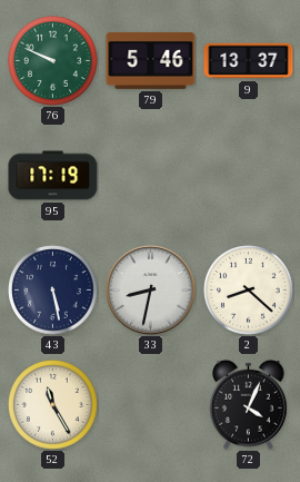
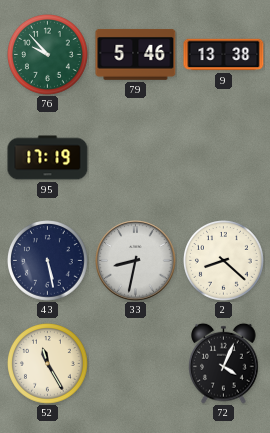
76: 9:49 -> 9:53 (48, 55)
9: 13:37 -> 13:38 (224, 55)
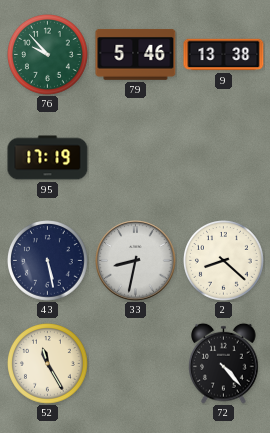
72: 4:04 -> 4:23 (224, 363)
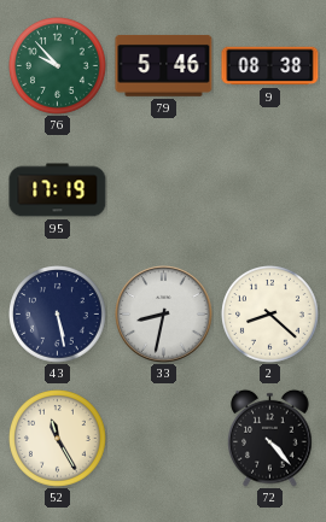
9: 13:38 -> 08:38 (270, 66)
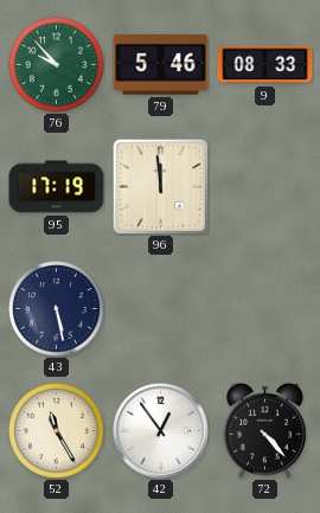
9: 08:38 -> 08:33 (265, 65)
96: none -> 11:59 (160, 186)
33: 8:32 -> none (164, 315)
2: 8:22 -> none (270, 315)
42: none -> 12:54 (161, 431)
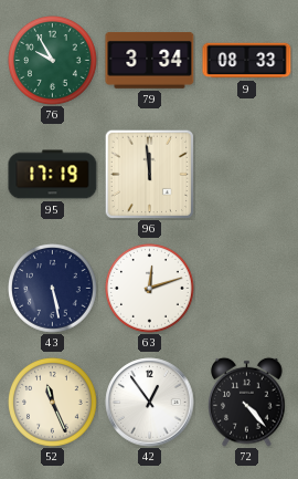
76: 9:53 -> 9:55 (53, 61)
79: 5:46 -> 3:34 (150, 61)
63: none -> 12:12 (150, 289)
52: 11:25 -> 11:26 (53, 403)
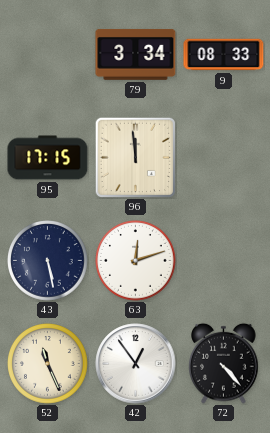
76: 9:55 -> none (53, 61)
95: 17:19 -> 17:15 (48, 158)
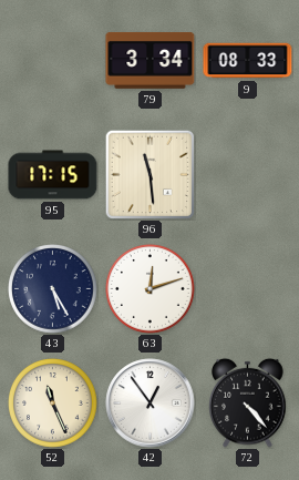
96: 11:59 -> 11:29 (149, 174)
43: 5:28 -> 5:25 (53, 289)
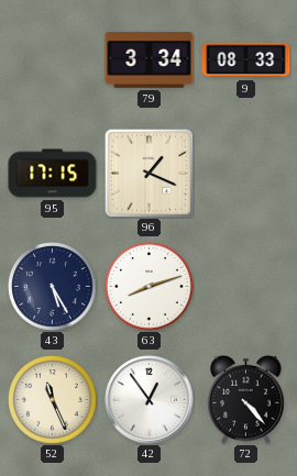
96: 11:29 -> 1:19 (148, 173)
63: 12:12 -> 8:12 (150, 287)
